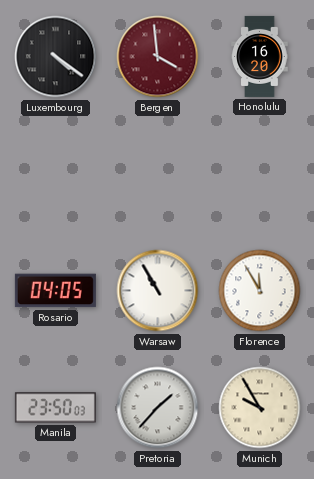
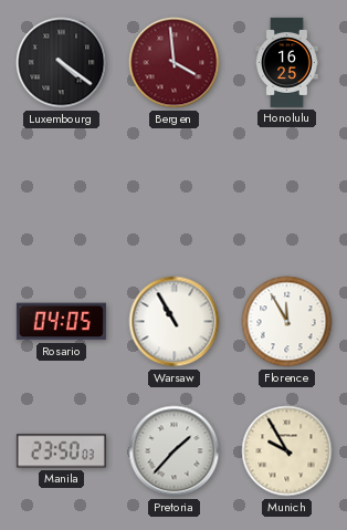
Honolulu: 16:20 -> 16:25 (287, 62)
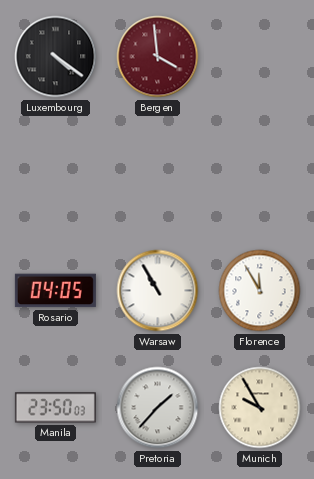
Honolulu: 16:25 -> none (287, 62)
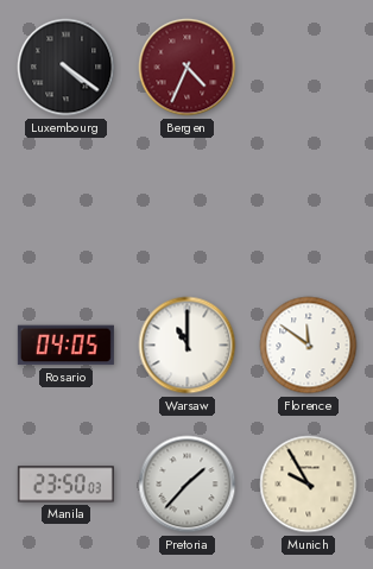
Bergen: 3:59 -> 4:34 (188, 68)
Warsaw: 10:55 -> 11:00 (188, 346)
Florence: 11:55 -> 11:51 (309, 346)
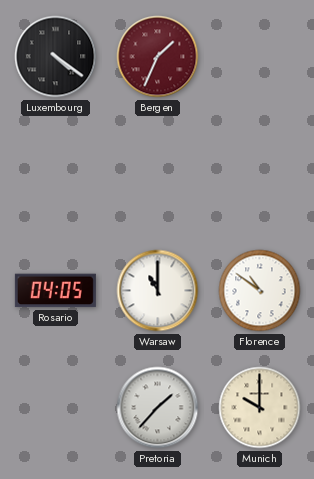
Bergen: 4:34 -> 1:34 (158, 57)
Florence: 11:51 -> 10:51 (260, 291)
Manila: 23:50 -> none (65, 485)
Munich: 9:55 -> 10:00 (260, 408)
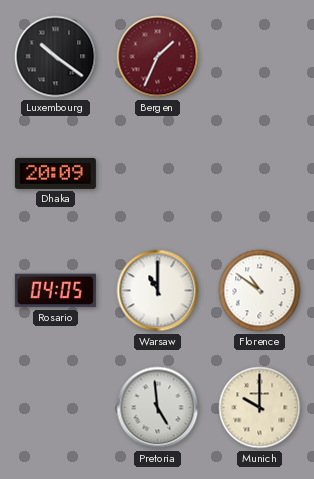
Luxembourg: 4:21 -> 10:21 (56, 57)
Dhaka: none -> 20:09 (55, 173)
Pretoria: 1:37 -> 4:59 (158, 408)
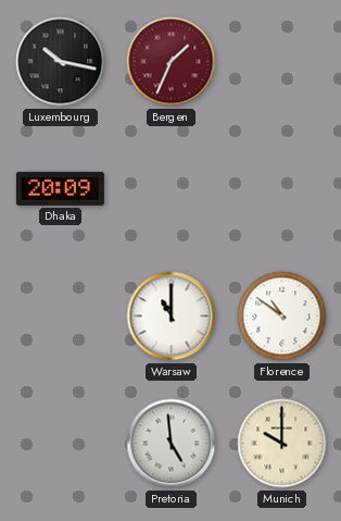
Luxembourg: 10:21 -> 10:17 (61, 62)
Rosario: 04:05 -> none (55, 291)
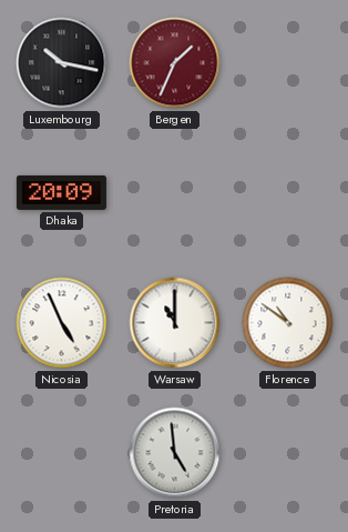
Nicosia: none -> 4:56 (62, 323)
Munich: 10:00 -> none (282, 444)
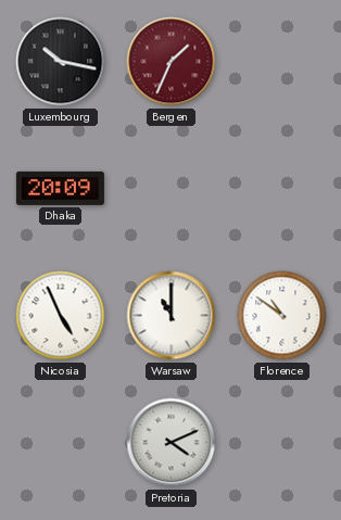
Pretoria: 4:59 -> 4:11 (172, 443)
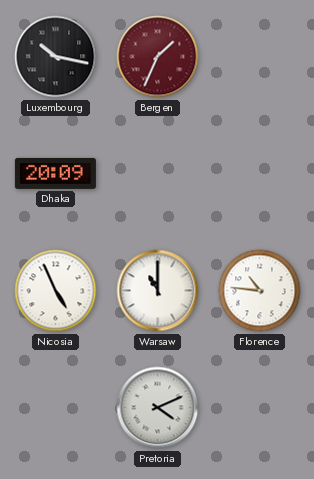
Florence: 10:51 -> 10:46 (260, 291)
